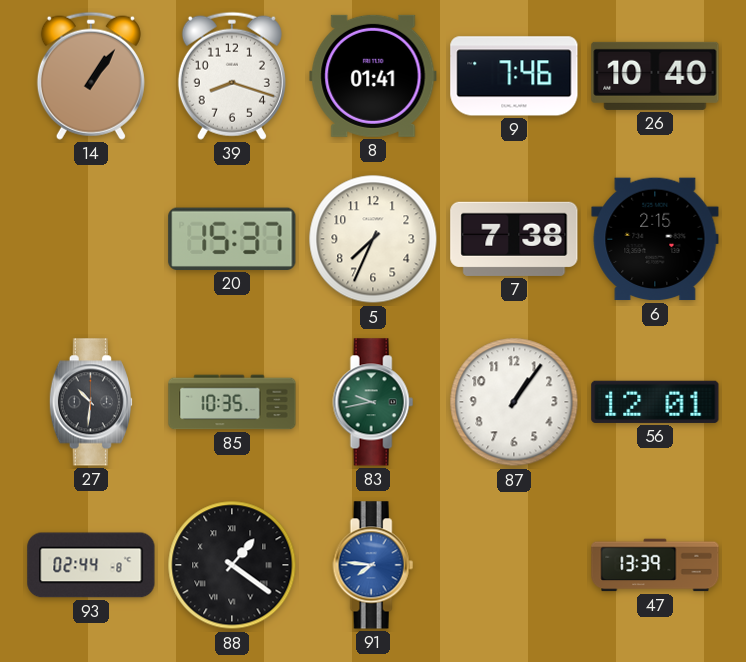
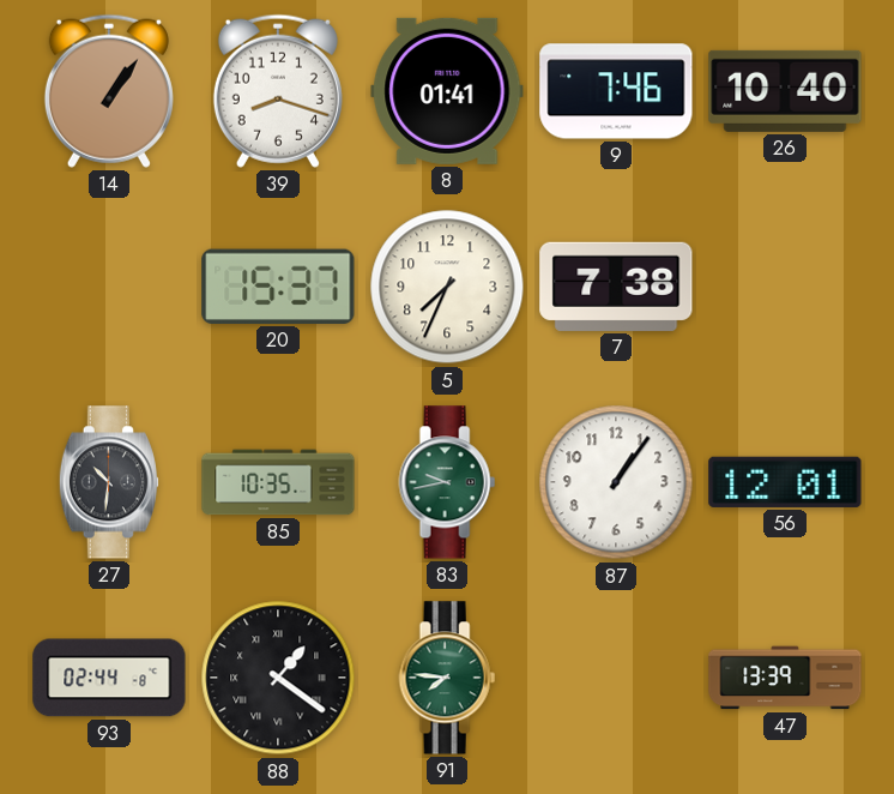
6: 2:15 -> none (655, 239)
91 dial: blue -> green (447, 678)
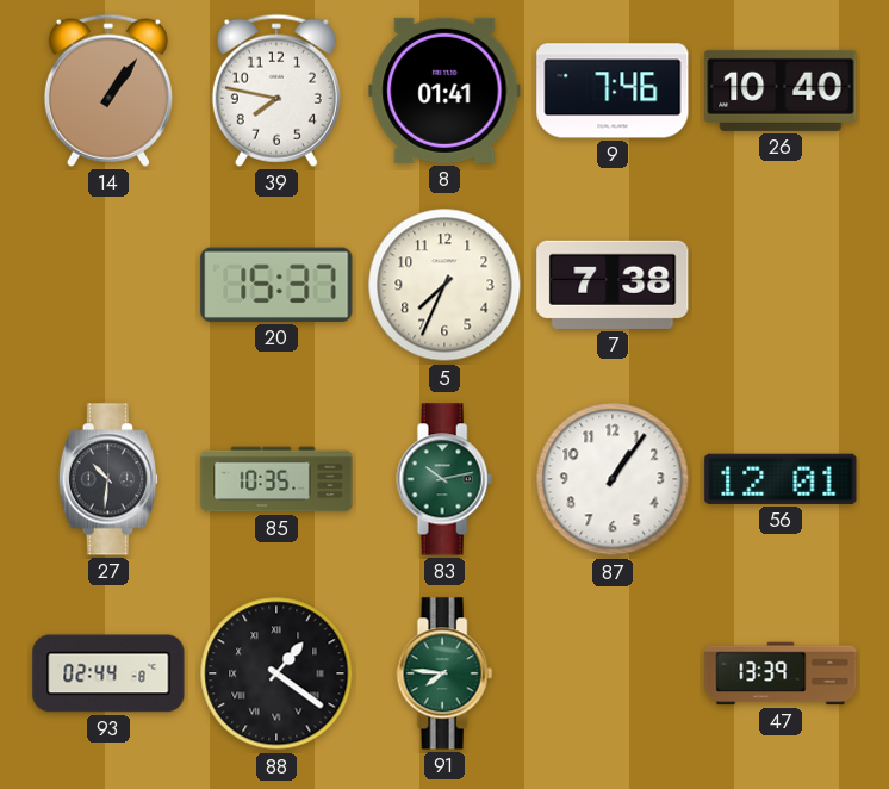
39: 8:18 -> 7:47 (276, 91)
83: 9:43 -> 10:13 (444, 479)
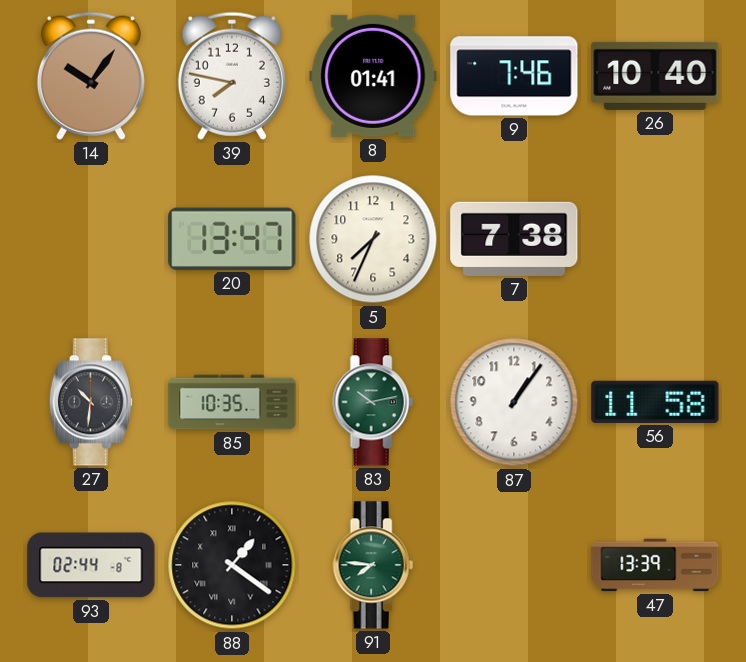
14: 1:06 -> 10:06 (91, 76)
20: 15:37 -> 13:47 (232, 239)
56: 12:01 -> 11:58 (655, 402)
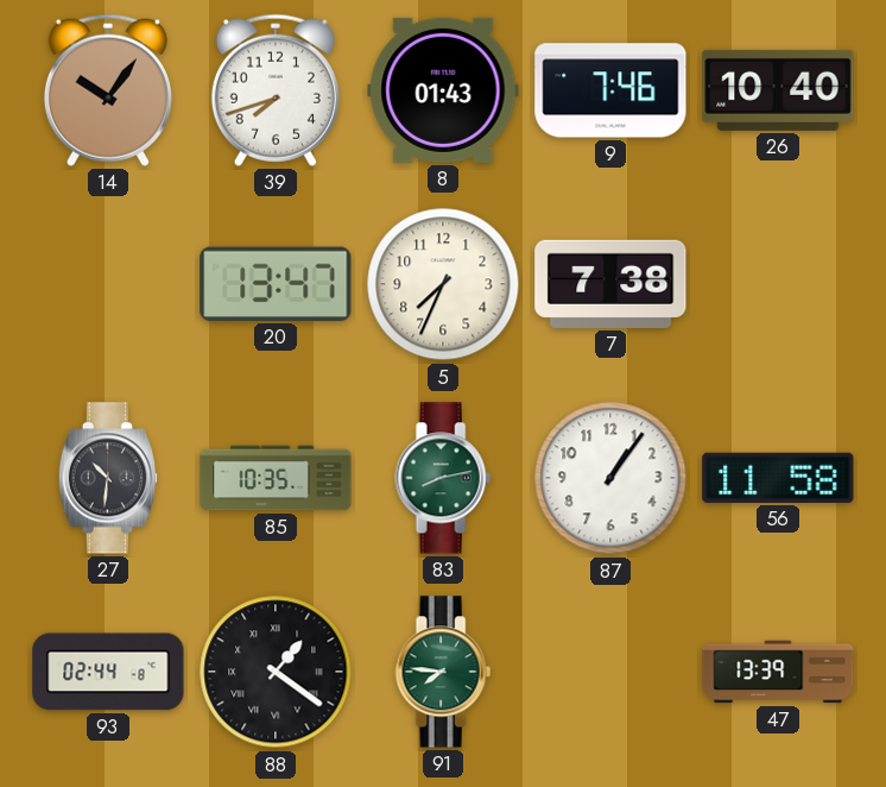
39: 7:47 -> 7:42 (276, 90)
8: 01:41 -> 01:43 (443, 90)
83: 10:13 -> 8:13 (443, 478)
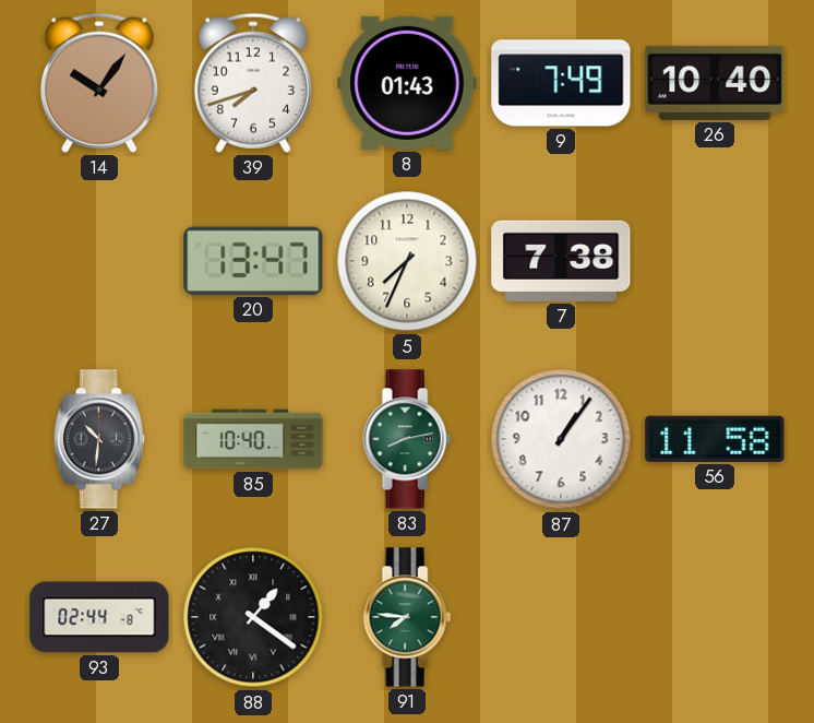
9: 7:46 -> 7:49 (561, 83)
85: 10:35 -> 10:40 (253, 439)
47: 13:39 -> none (778, 672)
